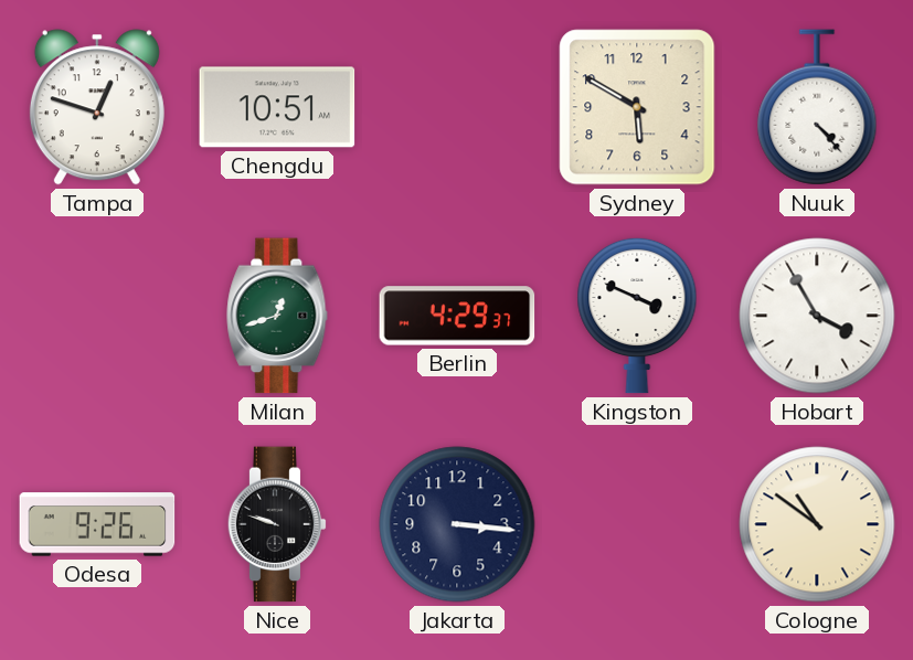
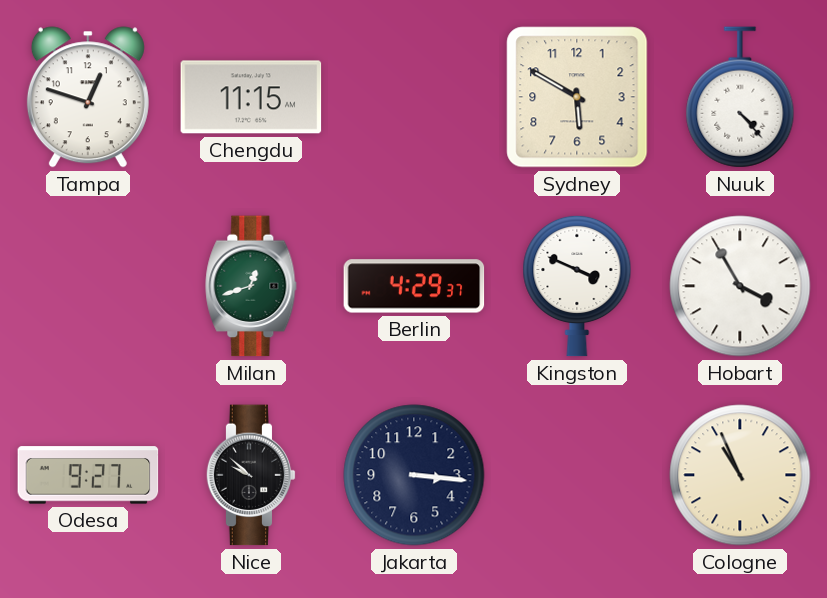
Chengdu: 10:51 -> 11:15 (251, 97)
Odesa: 9:26 -> 9:27 (88, 475)
Nice: 9:48 -> 9:52 (251, 475)
Cologne: 10:51 -> 10:56 (740, 475)
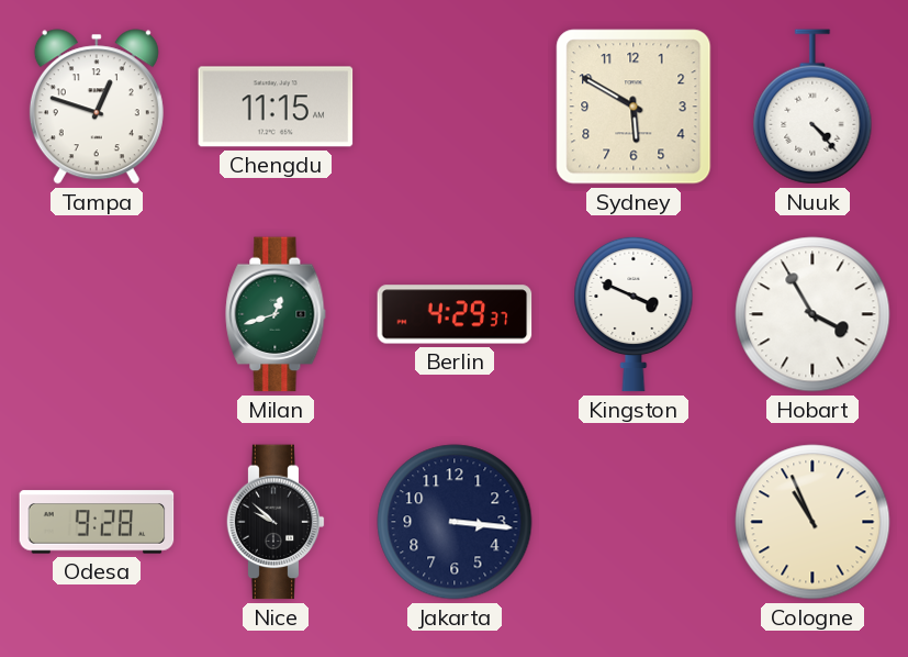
Odesa: 9:27 -> 9:28 (97, 522)
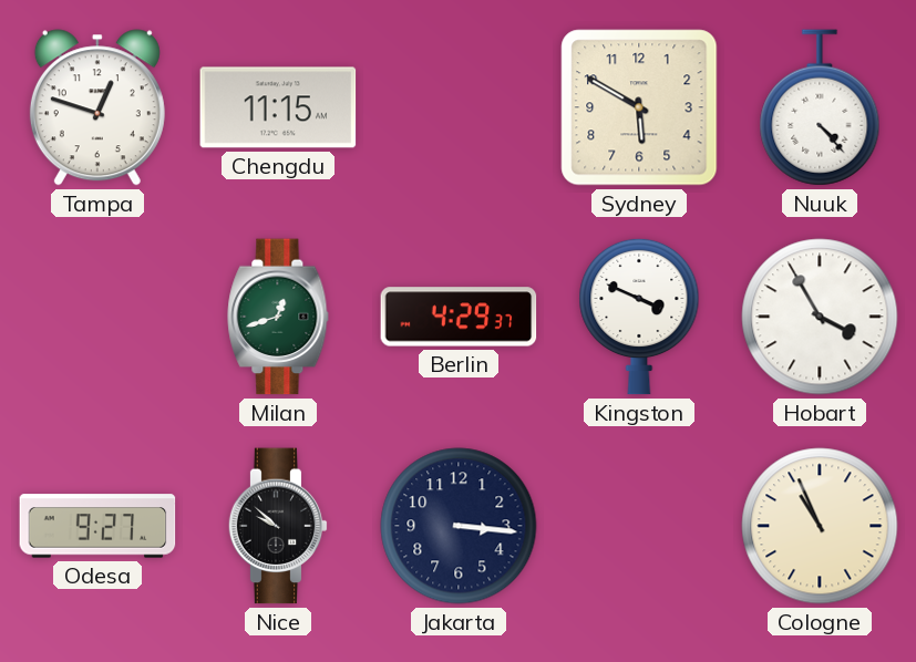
Odesa: 9:28 -> 9:27 (97, 526)
